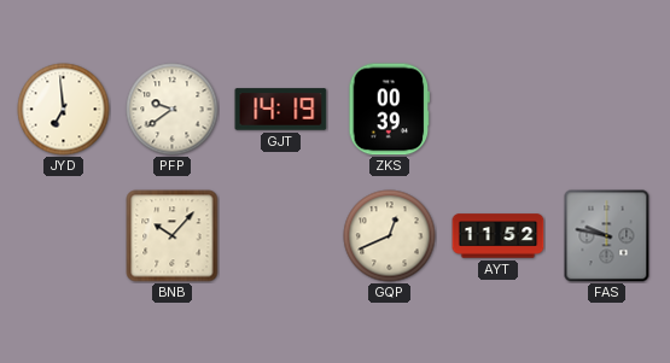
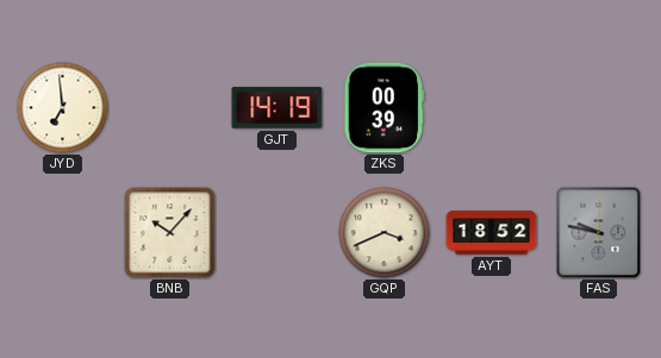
PFP: 9:39 -> none (173, 110)
GQP: 12:41 -> 3:41 (385, 233)
AYT: 11:52 -> 18:52 (492, 233)
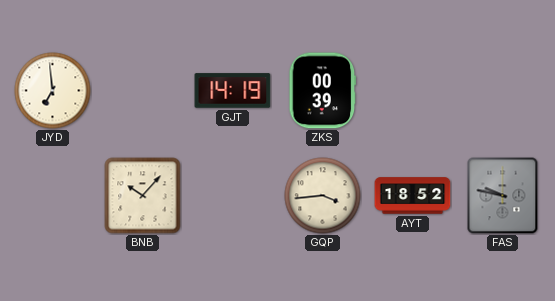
GQP: 3:41 -> 3:44 (323, 196)
